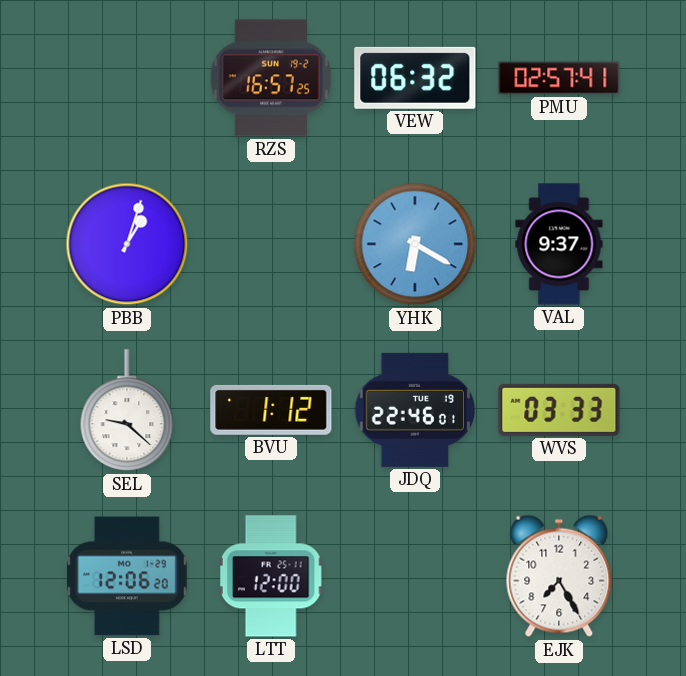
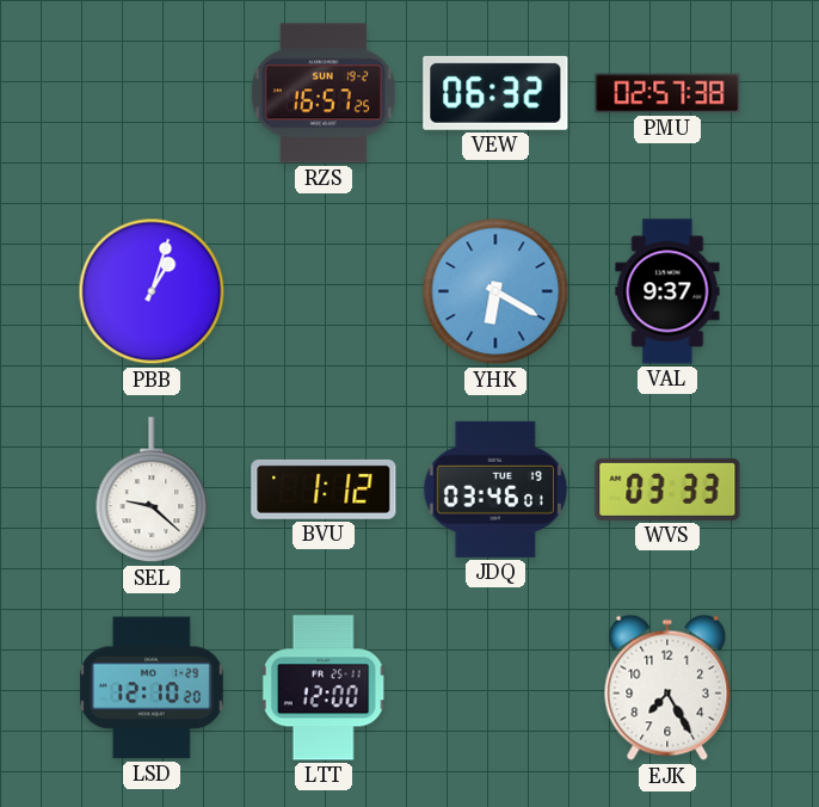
PMU: 02:57:41 -> 02:57:38 (667, 93)
JDQ: 22:46 -> 03:46 (494, 489)
LSD: 12:06 -> 12:10 (153, 688)
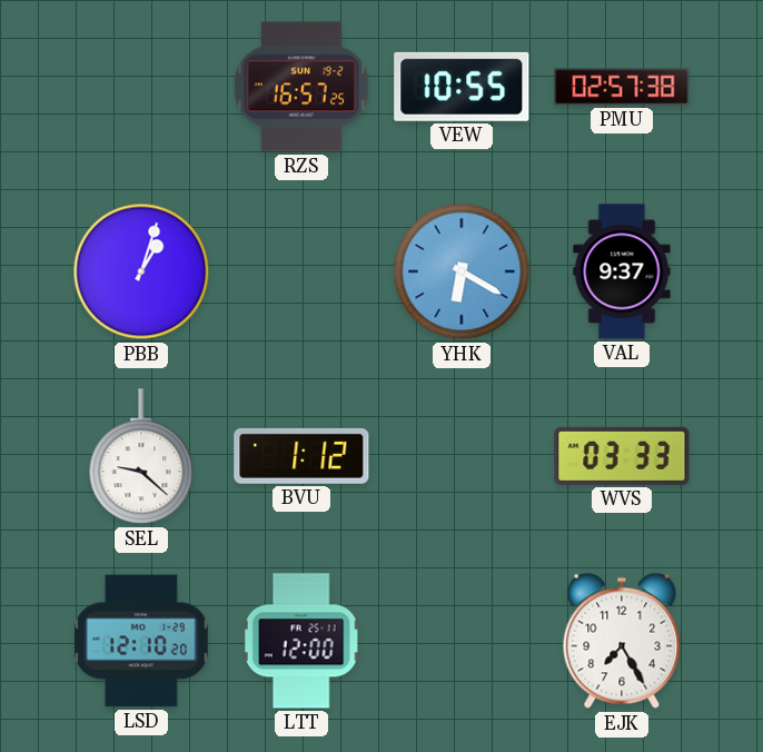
VEW: 06:32 -> 10:55 (462, 87)
JDQ: 03:46 -> none (494, 489)
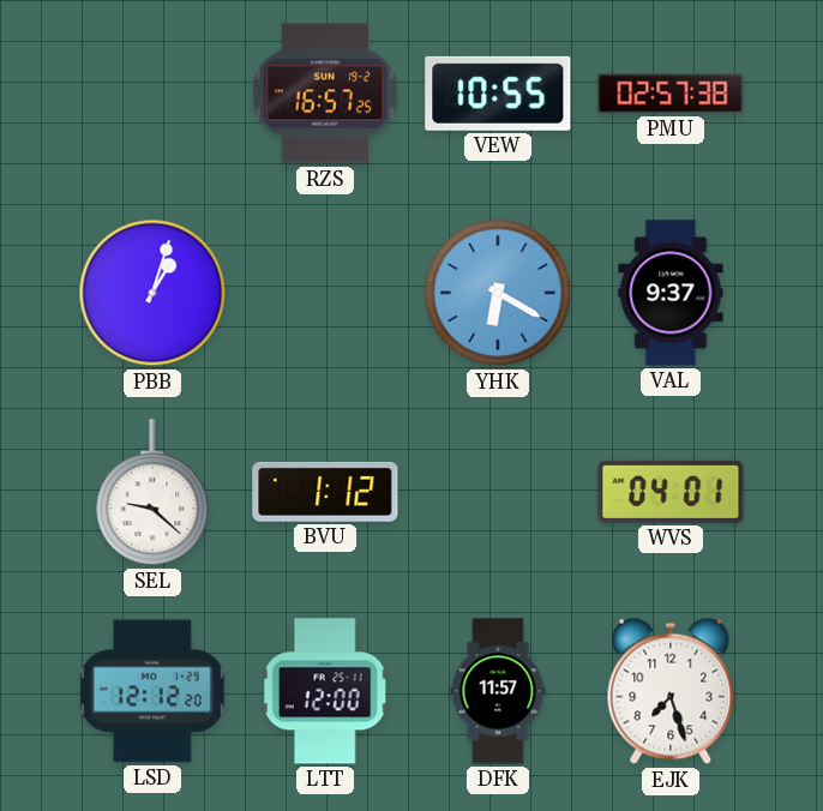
WVS: 03:33 -> 04:01 (671, 492)
LSD: 12:10 -> 12:12 (154, 691)
DFK: none -> 11:57 (498, 691)
EJK: 7:25 -> 7:27 (671, 691)
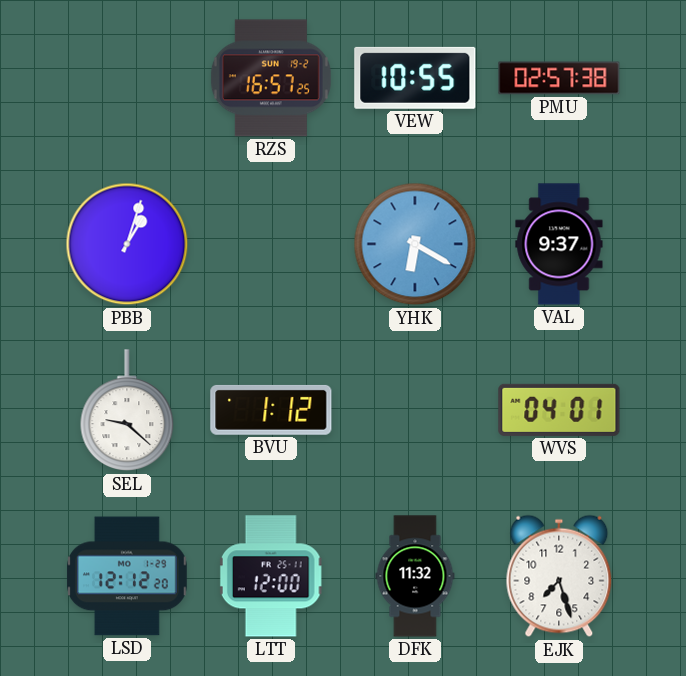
DFK: 11:57 -> 11:32 (415, 576)
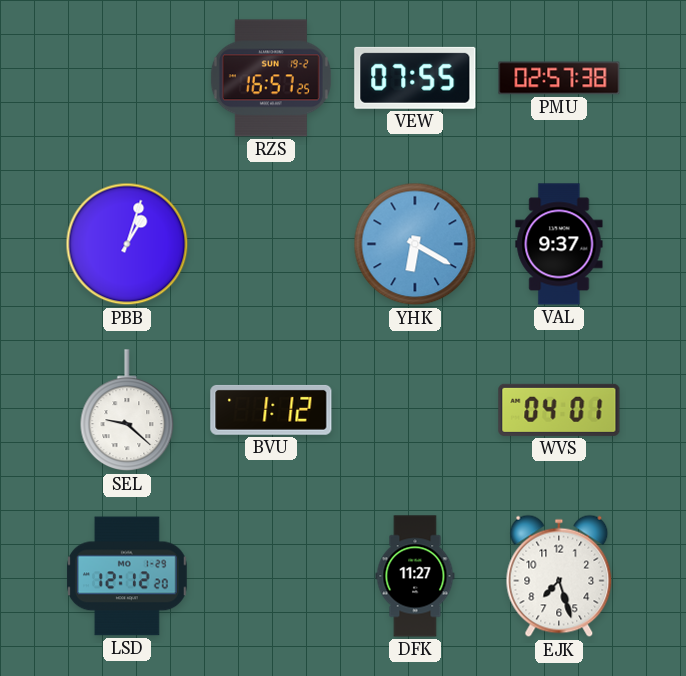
VEW: 10:55 -> 07:55 (415, 78)
LTT: 12:00 -> none (271, 576)
DFK: 11:32 -> 11:27 (415, 576)
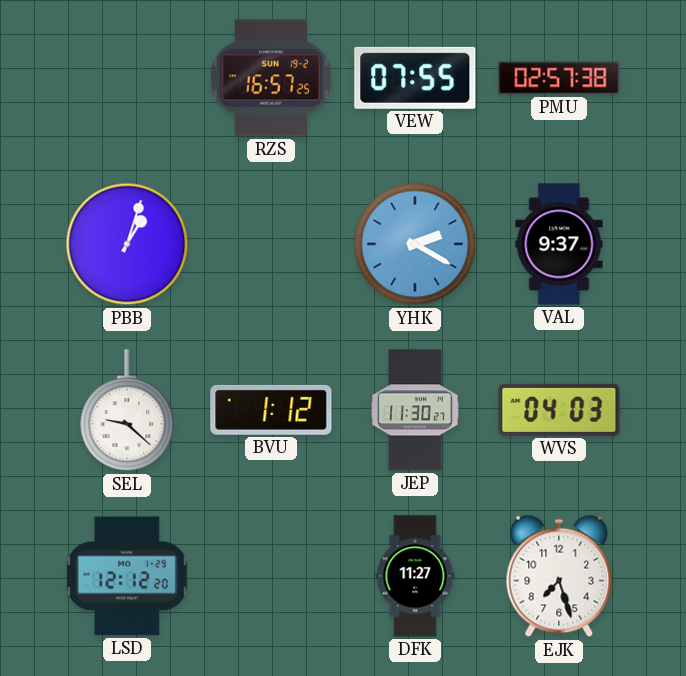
YHK: 6:20 -> 2:20 (415, 244)
JEP: none -> 11:30 (415, 410)
WVS: 04:01 -> 04:03 (559, 410)
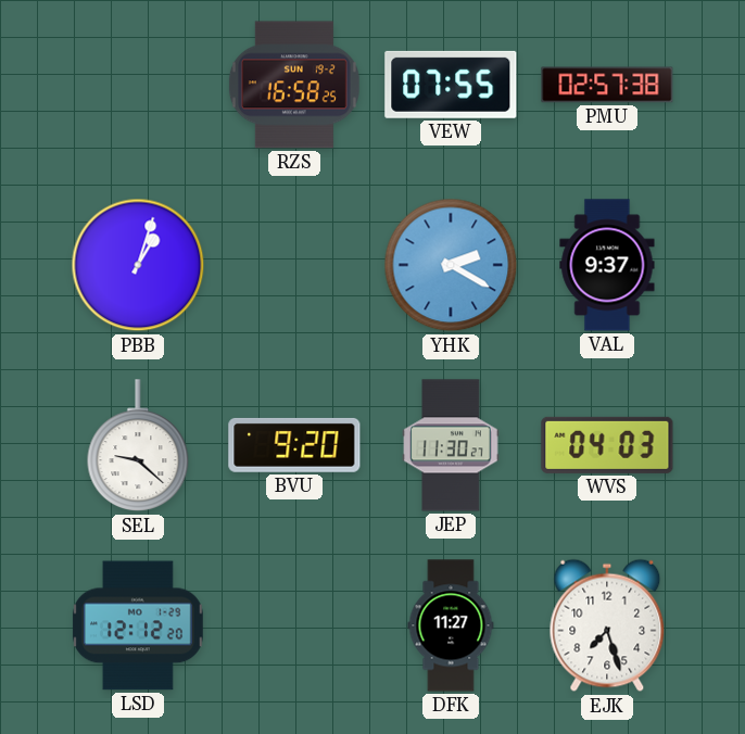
RZS: 16:57 -> 16:58 (294, 85)
BVU: 1:12 -> 9:20 (294, 445)
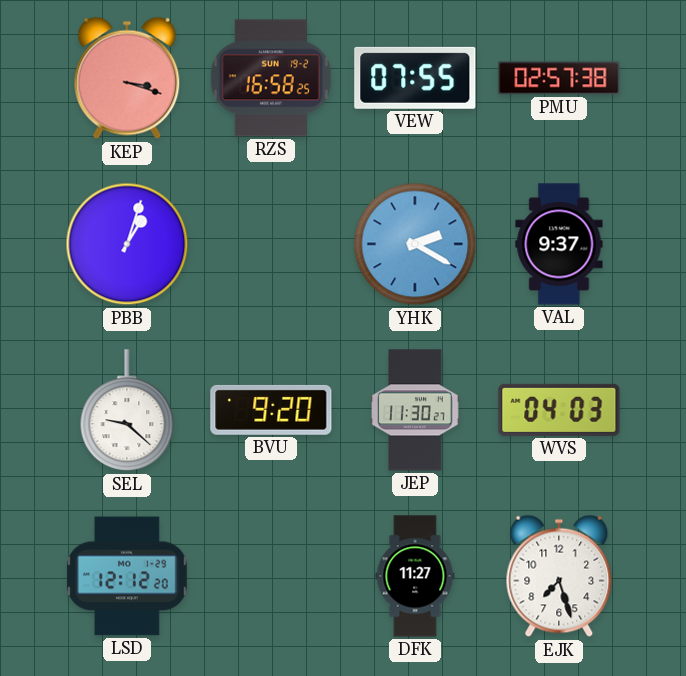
KEP: none -> 3:18 (127, 78)
